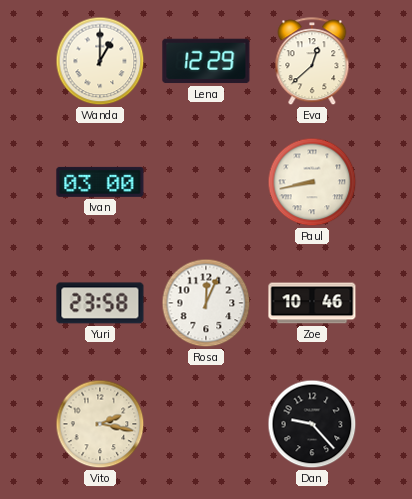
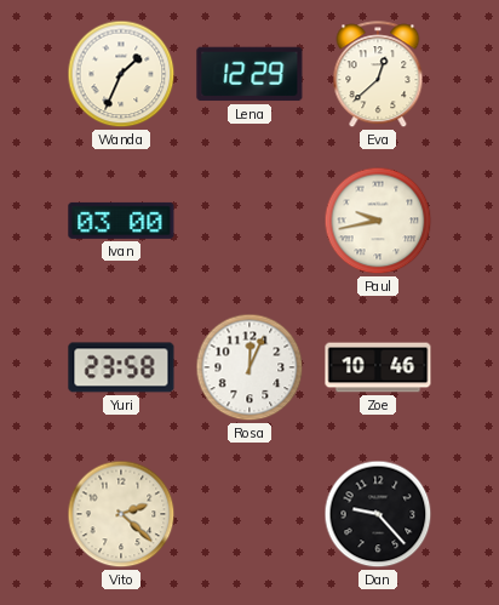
Wanda: 1:00 -> 1:34 (121, 74)
Paul: 8:43 -> 9:43 (378, 221)
Vito: 2:17 -> 2:22 (121, 514)
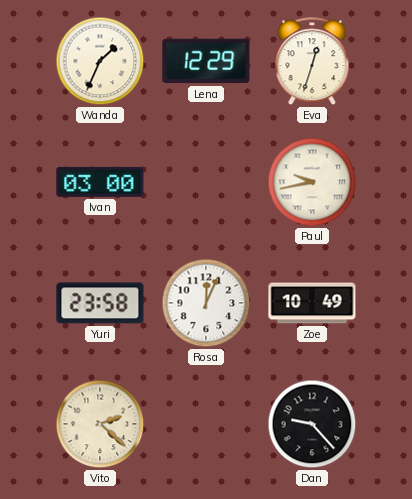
Eva: 12:38 -> 12:33 (312, 62)
Zoe: 10:46 -> 10:49 (312, 303)
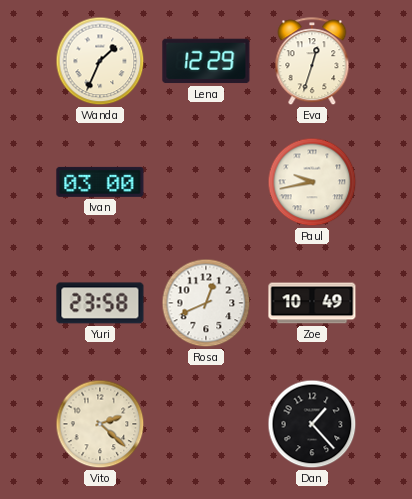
Rosa: 12:04 -> 12:41 (206, 303)
Dan: 9:23 -> 1:23 (312, 424)
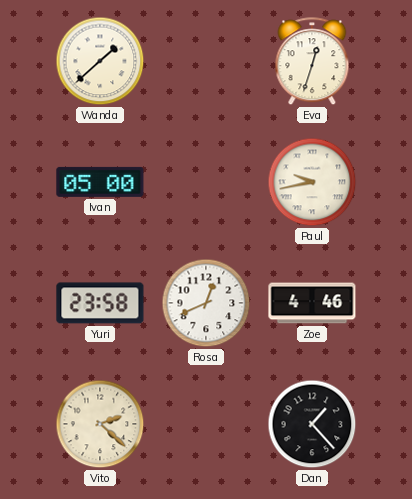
Wanda: 1:34 -> 1:38 (100, 61)
Lena: 12:29 -> none (206, 61)
Ivan: 03:00 -> 05:00 (100, 182)
Zoe: 10:49 -> 4:46 (312, 303)
